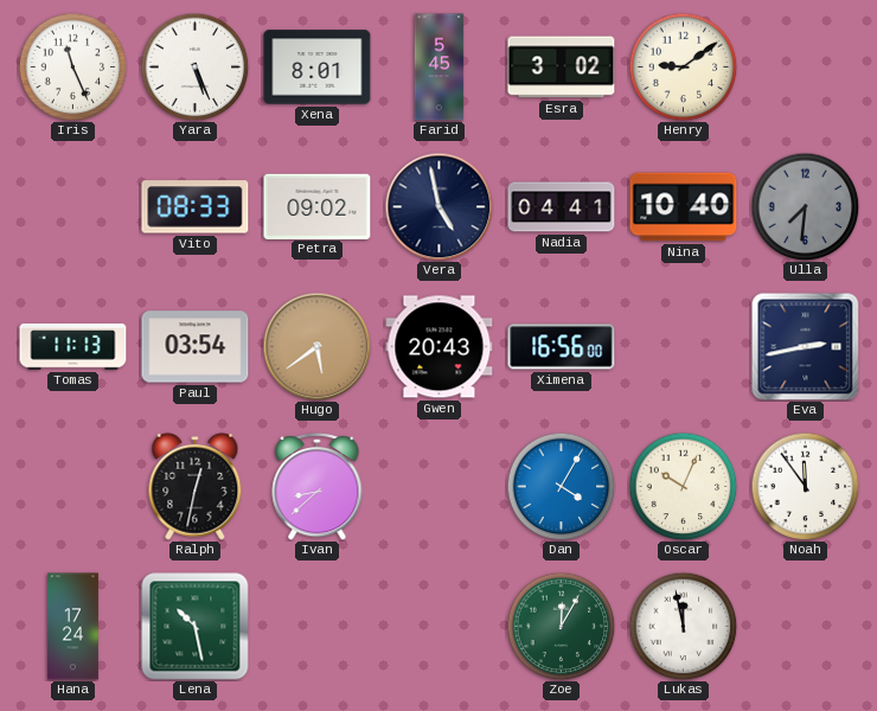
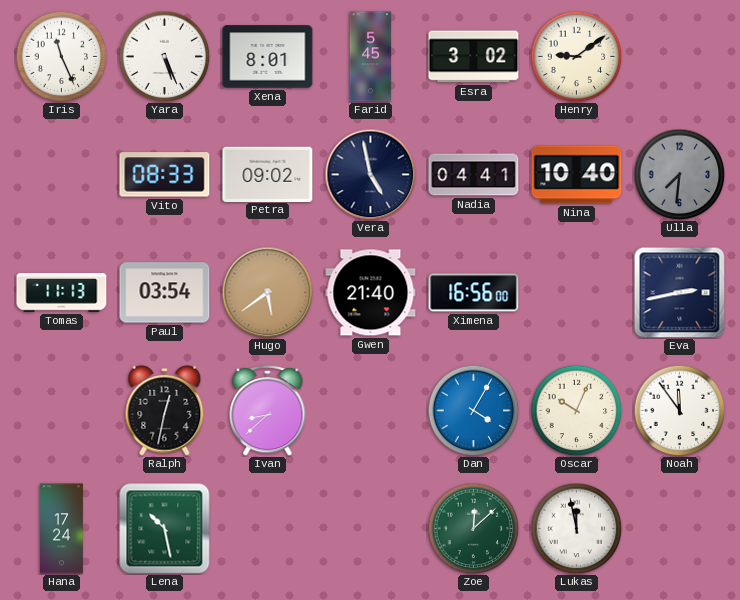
Gwen: 20:43 -> 21:40 (371, 293)
Zoe: 12:05 -> 12:08 (473, 528)
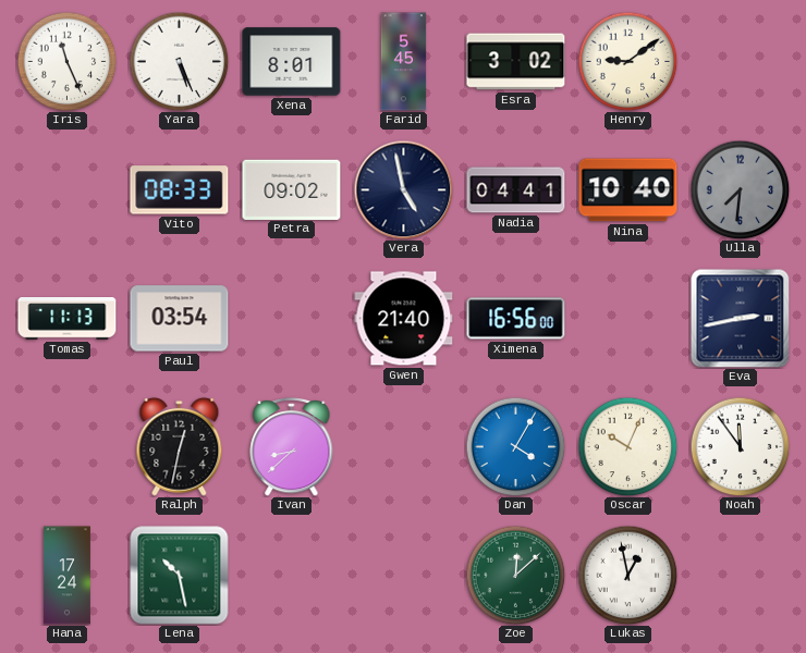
Hugo: 5:39 -> none (267, 292)
Lukas: 11:58 -> 12:58 (627, 575)
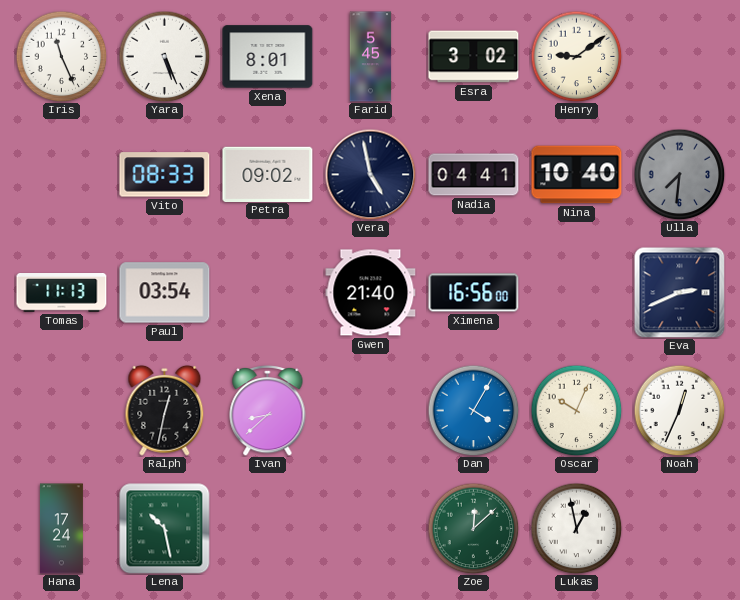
Eva: 2:43 -> 2:41 (679, 292)
Noah: 11:54 -> 12:34 (679, 410)
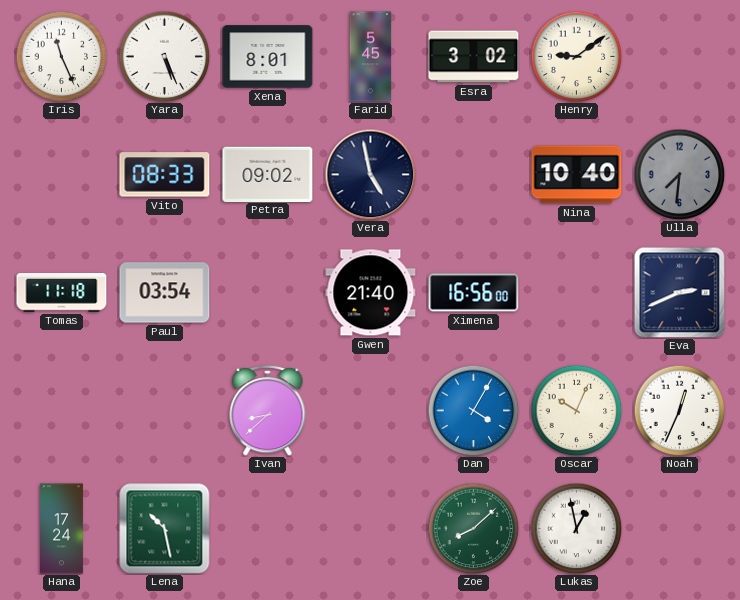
Nadia: 04:41 -> none (474, 175)
Tomas: 11:13 -> 11:18 (62, 293)
Ralph: 12:32 -> none (165, 410)
Zoe: 12:08 -> 8:08 (473, 528)
